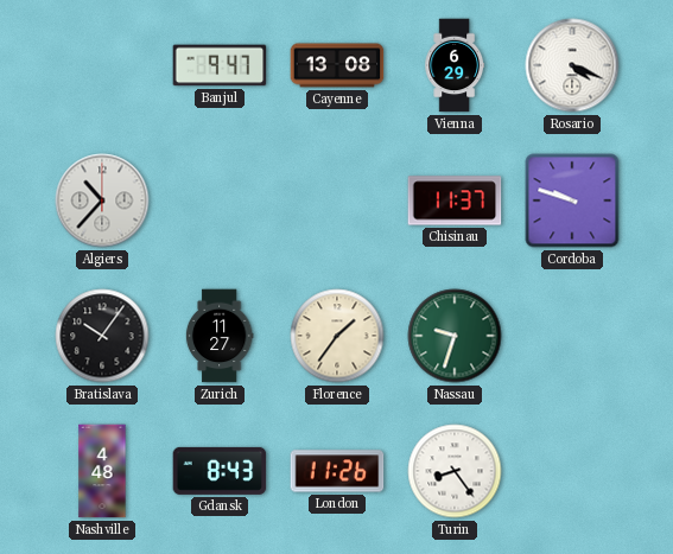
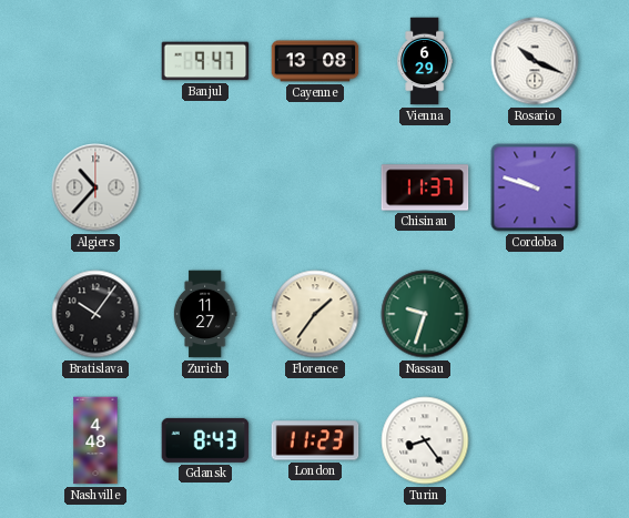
Rosario: 4:19 -> 10:19 (535, 61)
London: 11:26 -> 11:23 (315, 440)
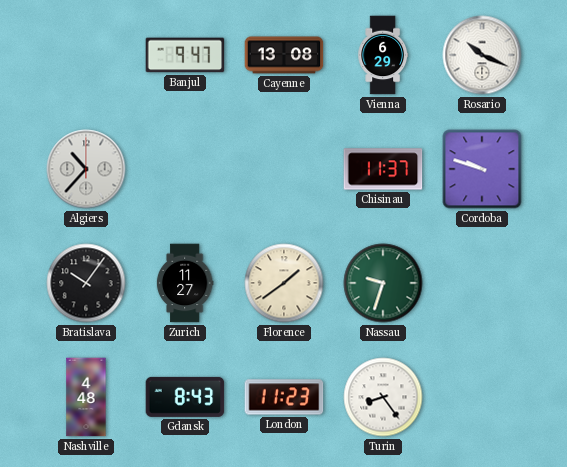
Florence: 1:36 -> 1:39 (284, 283)
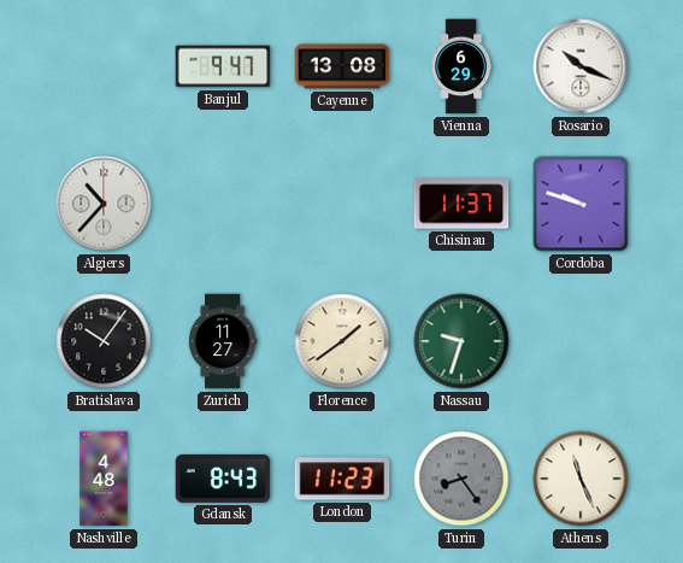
Turin dial: white -> grey (461, 479)
Athens: none -> 11:26 (581, 479)
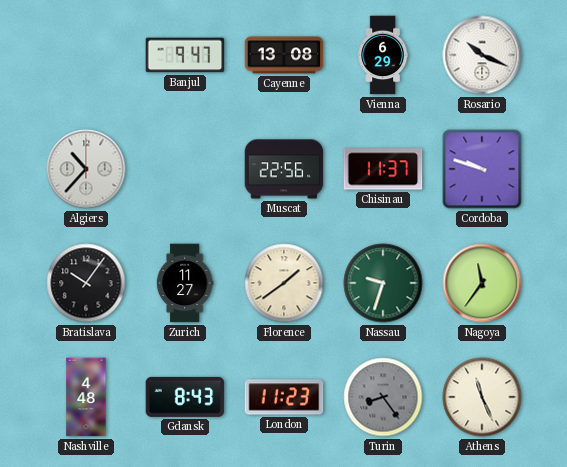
Muscat: none -> 22:56 (284, 169)
Nagoya: none -> 11:36 (482, 283)
